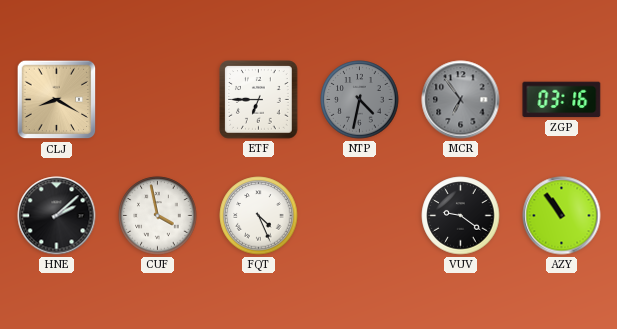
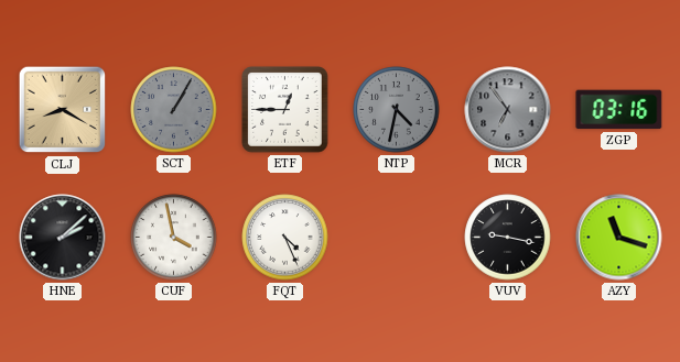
SCT: none -> 1:05 (174, 110)
ETF: 6:45 -> 12:45 (285, 110)
VUV: 9:21 -> 9:17 (508, 238)
AZY: 10:54 -> 11:18 (619, 238)
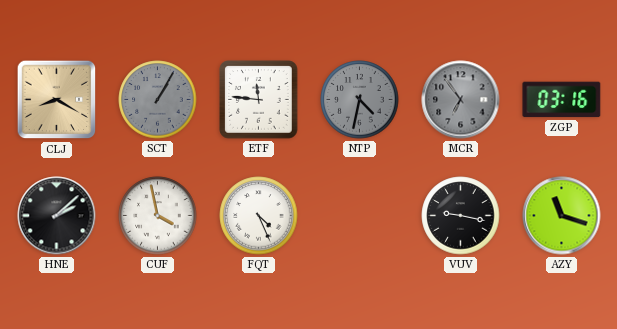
ETF: 12:45 -> 11:46 (259, 100)
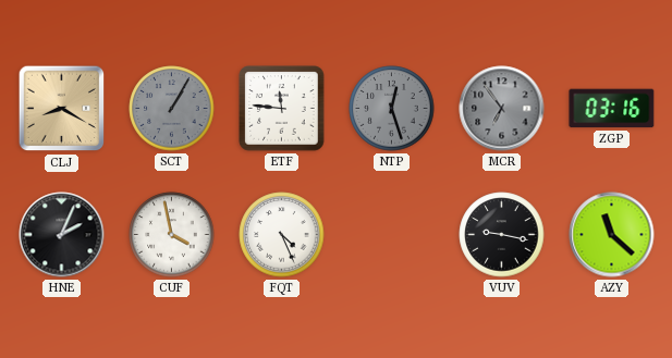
NTP: 4:32 -> 12:27 (392, 109)
HNE: 2:08 -> 2:04 (62, 235)
AZY: 11:18 -> 11:22 (612, 235)
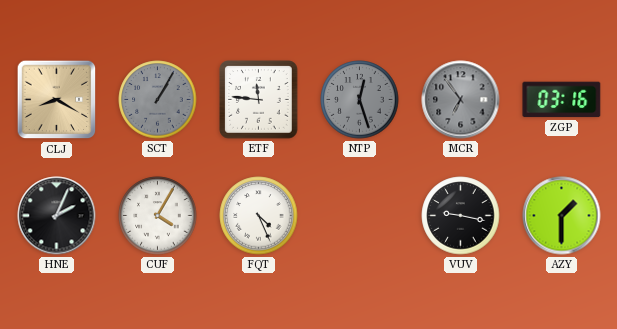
CUF: 3:58 -> 4:05 (158, 216)
AZY: 11:22 -> 1:30 (562, 216)
